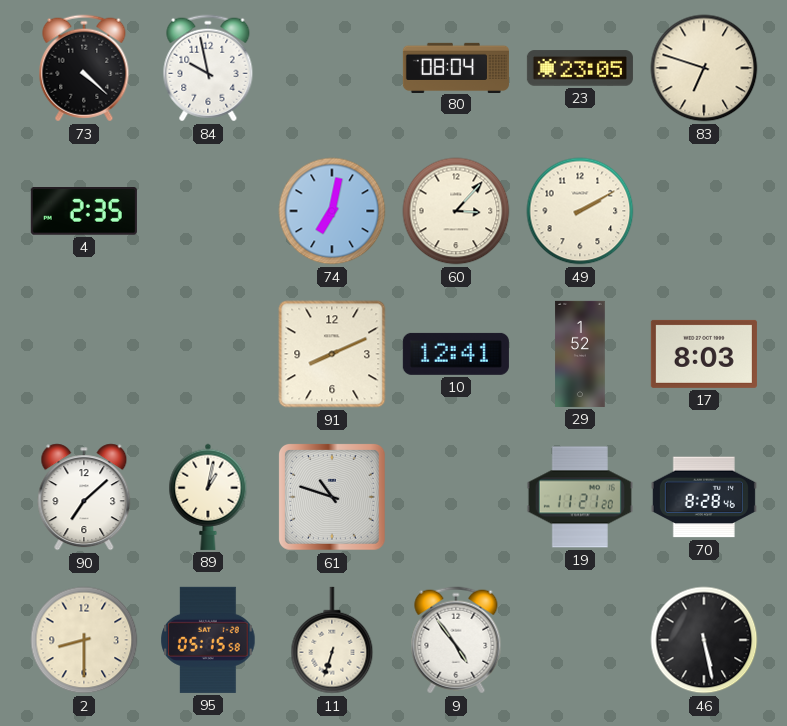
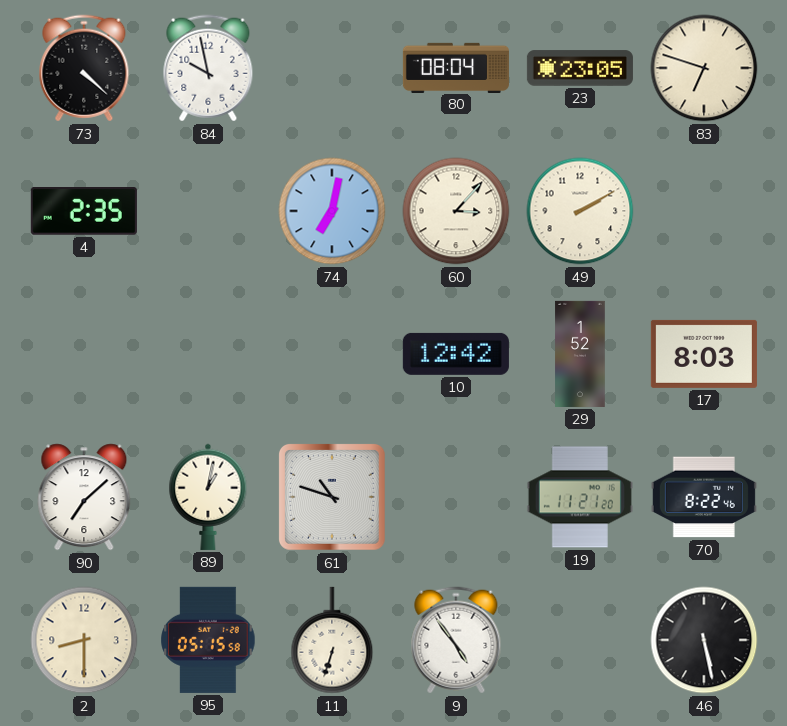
91: 8:11 -> none (332, 354)
10: 12:41 -> 12:42 (456, 354)
70: 8:28 -> 8:22 (704, 497)
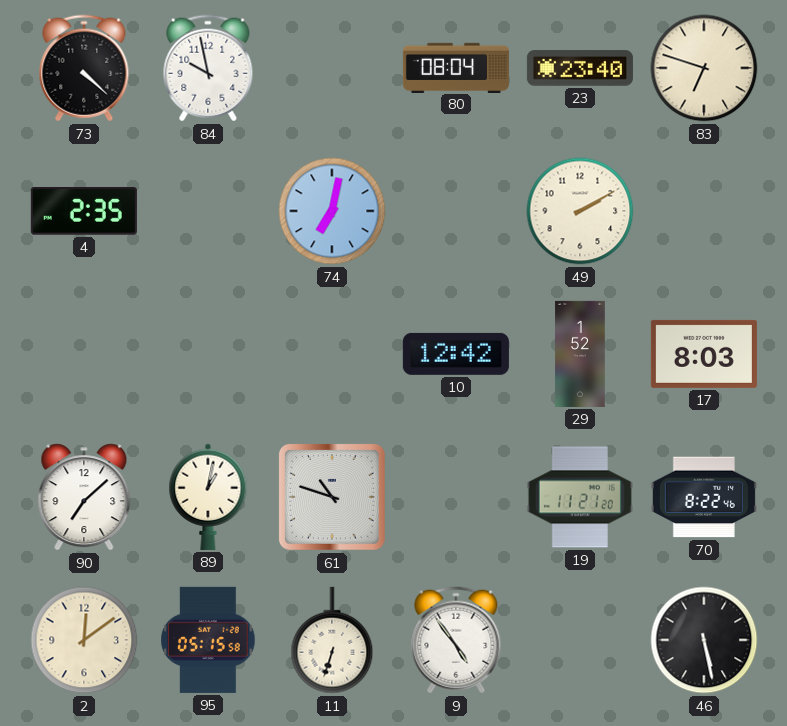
23: 23:05 -> 23:40 (580, 68)
60: 3:07 -> none (456, 211)
2: 8:30 -> 12:09 (84, 640)
